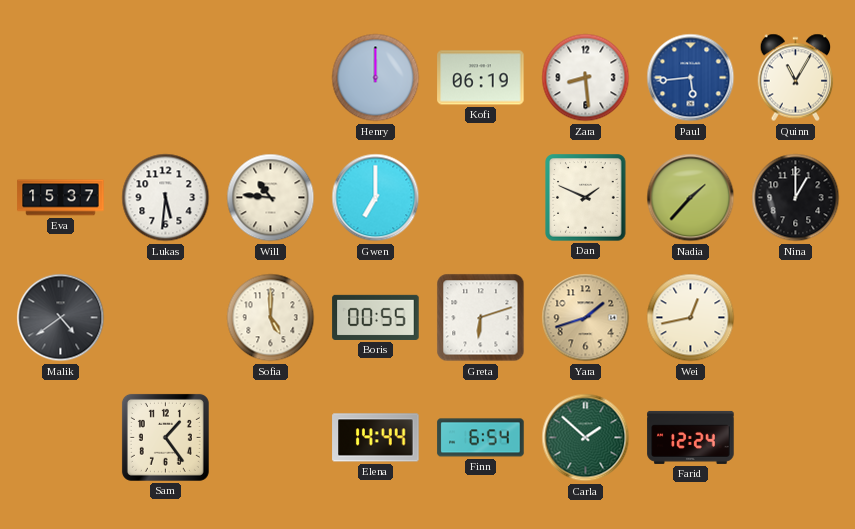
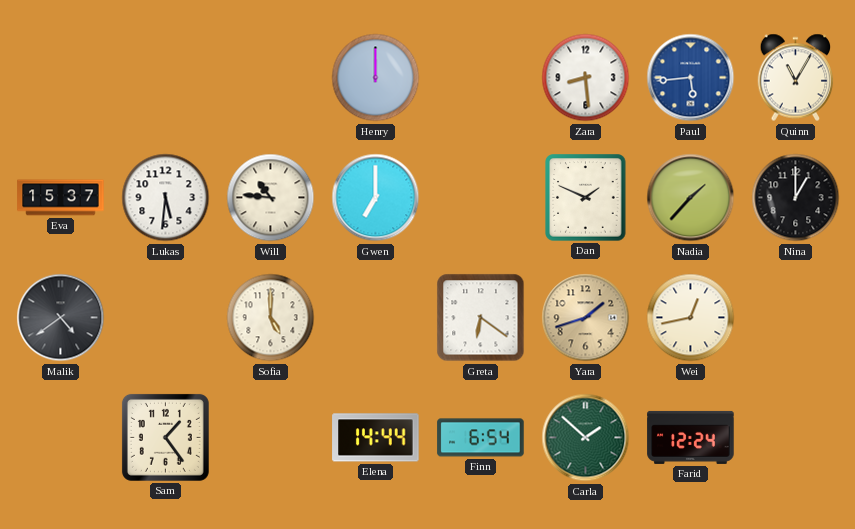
Kofi: 06:19 -> none (481, 78)
Boris: 00:55 -> none (376, 317)
Greta: 6:12 -> 6:21 (481, 318)
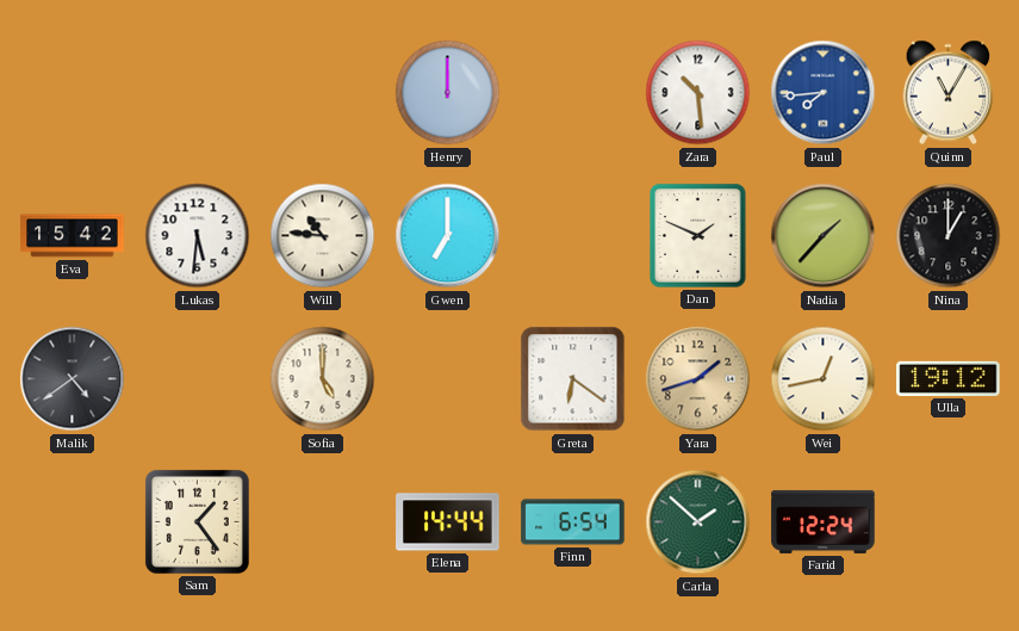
Zara: 8:29 -> 10:29 (698, 93)
Paul: 5:44 -> 7:44 (824, 93)
Eva: 15:37 -> 15:42 (73, 236)
Ulla: none -> 19:12 (949, 378)
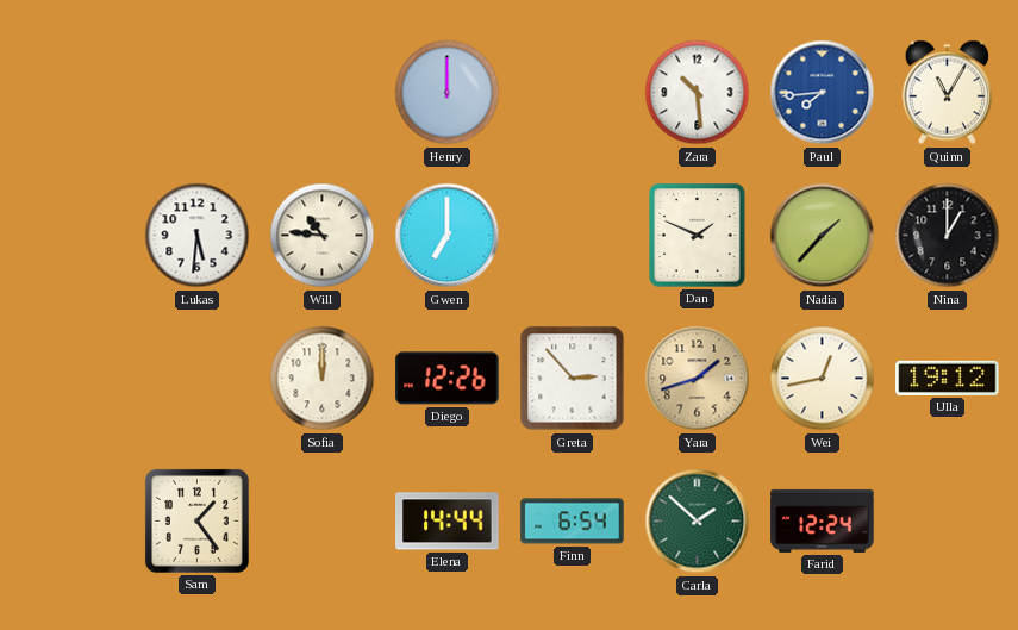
Eva: 15:42 -> none (73, 236)
Malik: 4:39 -> none (73, 379)
Sofia: 5:00 -> 12:00 (323, 379)
Diego: none -> 12:26 (448, 379)
Greta: 6:21 -> 2:53 (573, 379)
